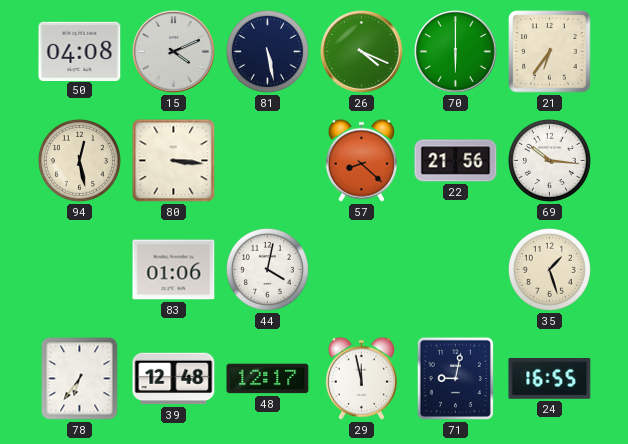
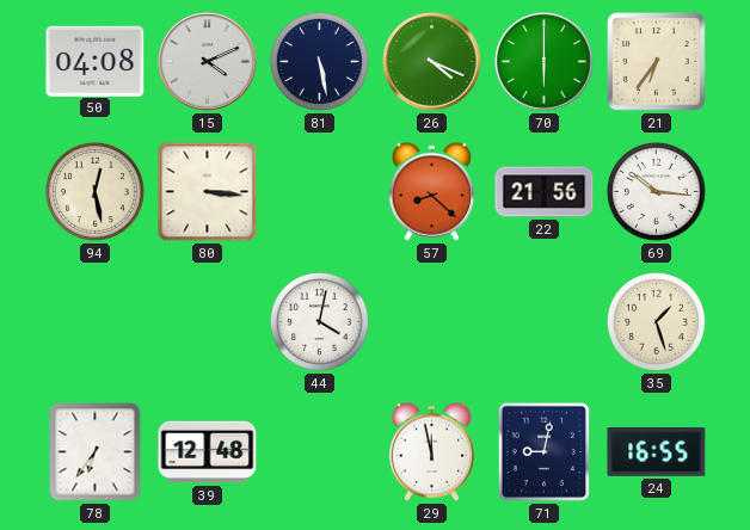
83: 01:06 -> none (174, 270)
48: 12:17 -> none (268, 379)
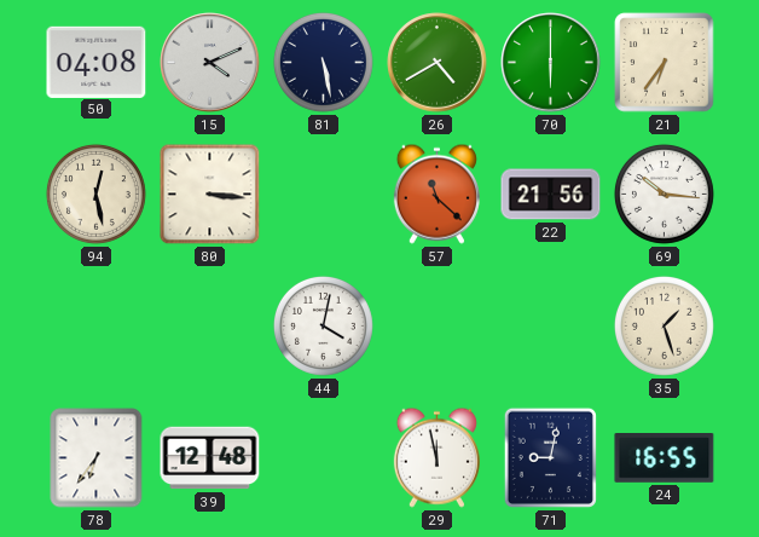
26: 4:19 -> 4:40 (438, 63)
57: 8:22 -> 11:22 (436, 194)
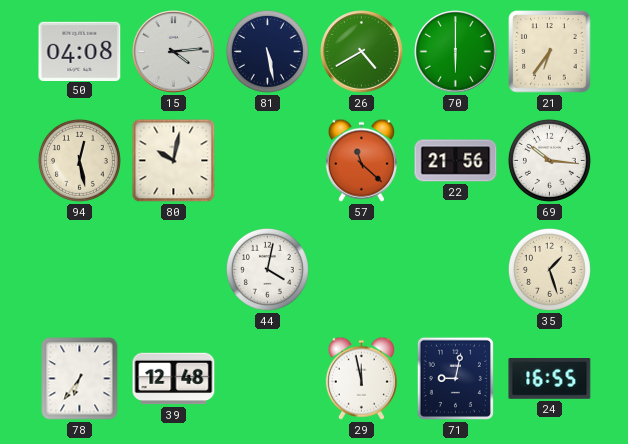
15: 4:11 -> 4:14 (174, 52)
80: 3:16 -> 10:02 (174, 161)
